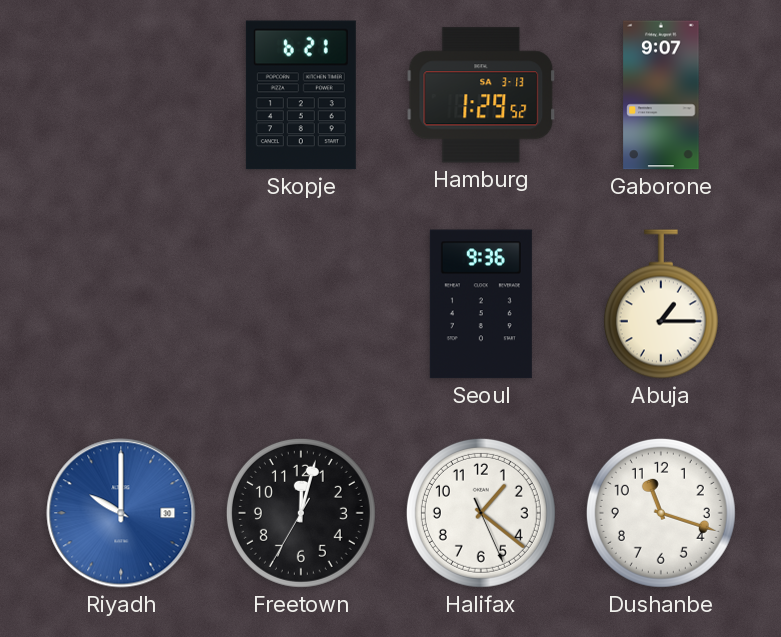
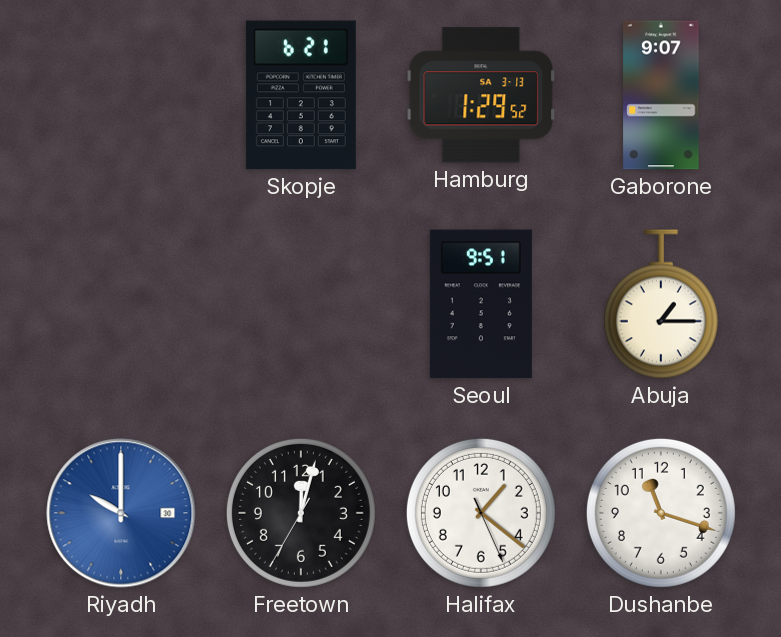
Seoul: 9:36 -> 9:51 (481, 304)
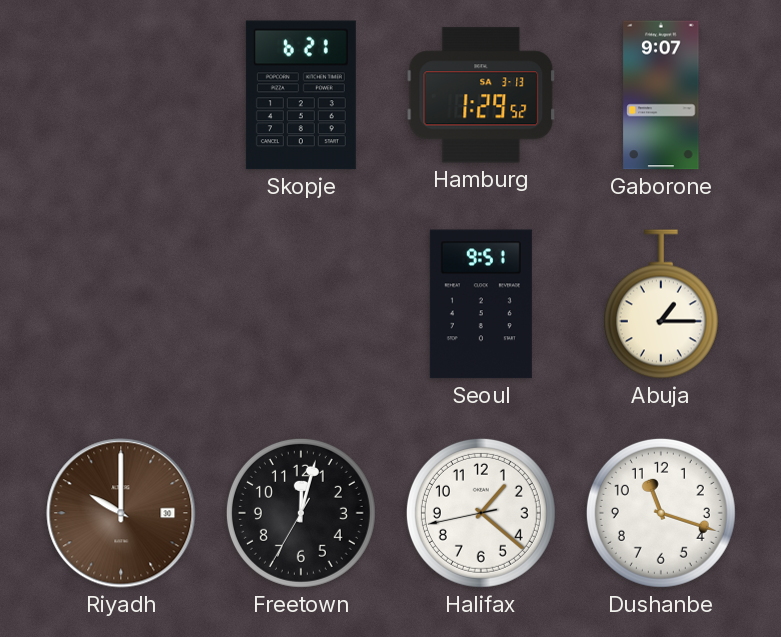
Riyadh dial: blue -> brown (121, 513)
Halifax: 1:21:26 -> 1:21:43 (481, 513)
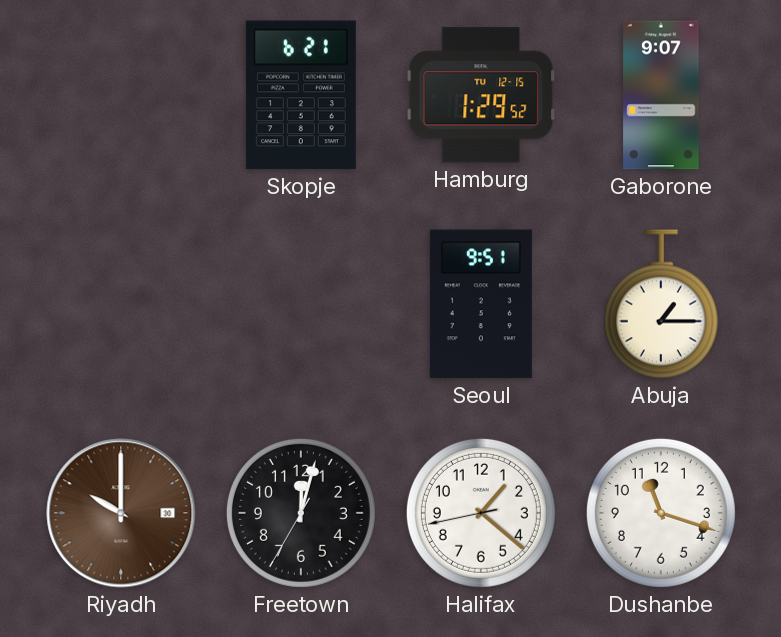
Hamburg date: SA 3-13 -> TU 12-15 (481, 95)
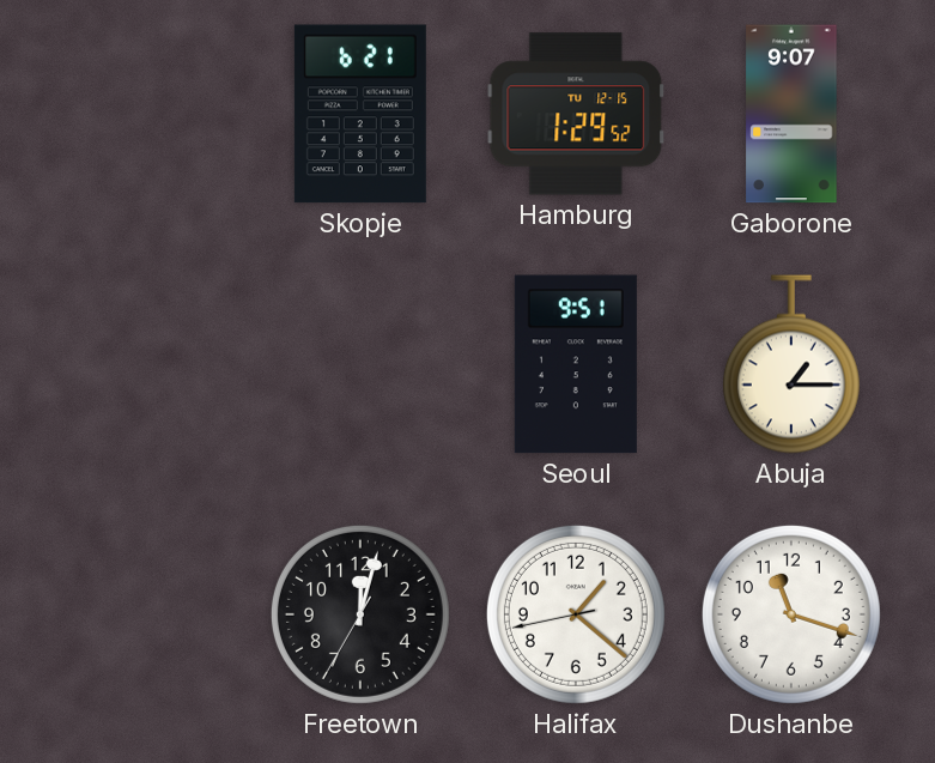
Riyadh: 10:00 -> none (121, 513)
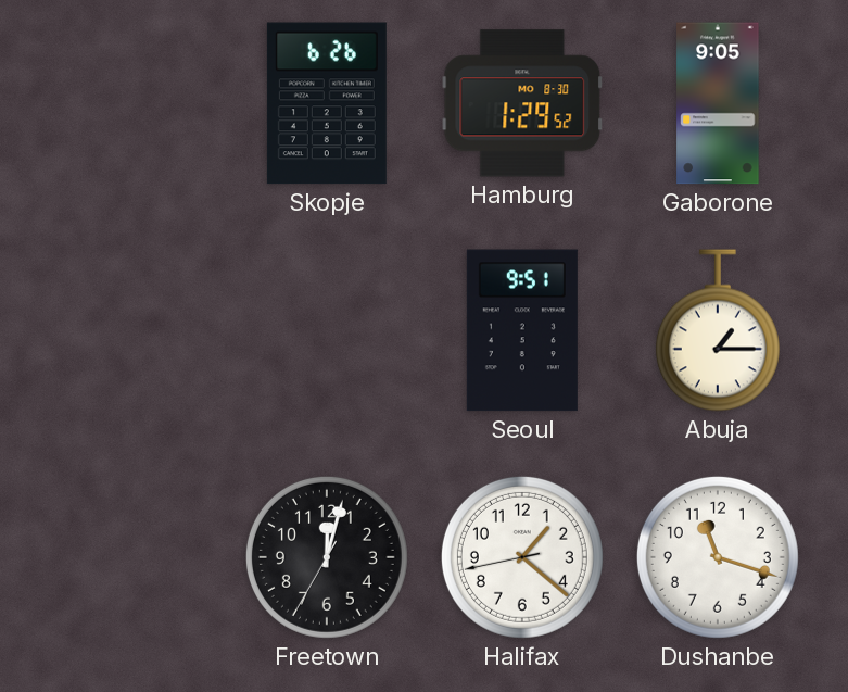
Skopje: 6:21 -> 6:26 (327, 103)
Hamburg date: TU 12-15 -> MO 8-30 (522, 103)
Gaborone: 9:07 -> 9:05 (718, 103)
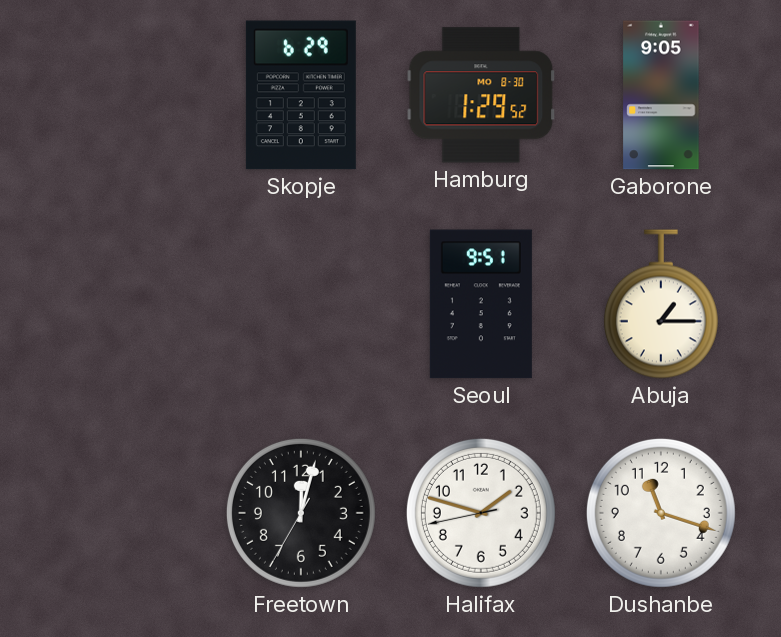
Skopje: 6:26 -> 6:29 (301, 95)
Halifax: 1:21 -> 1:47 (481, 513)
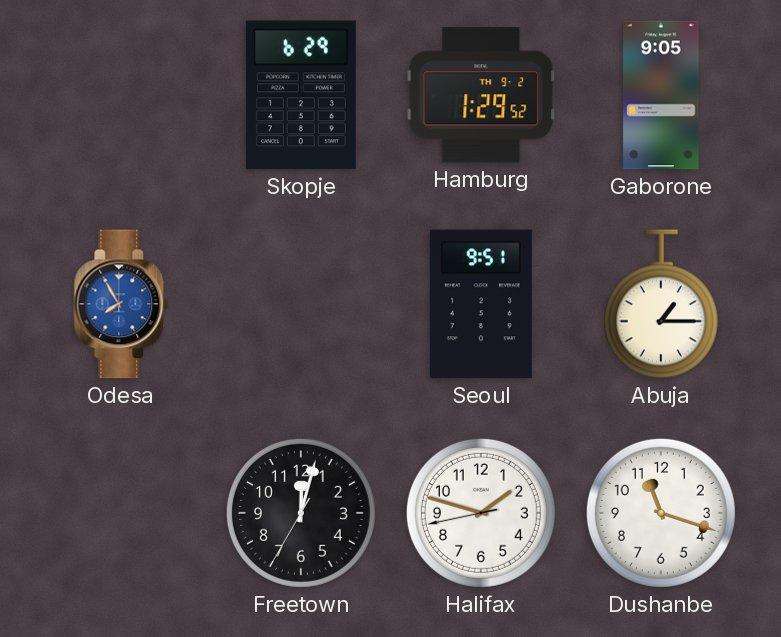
Hamburg date: MO 8-30 -> TH 9-2 (481, 95)
Odesa: none -> 7:55 (121, 304)
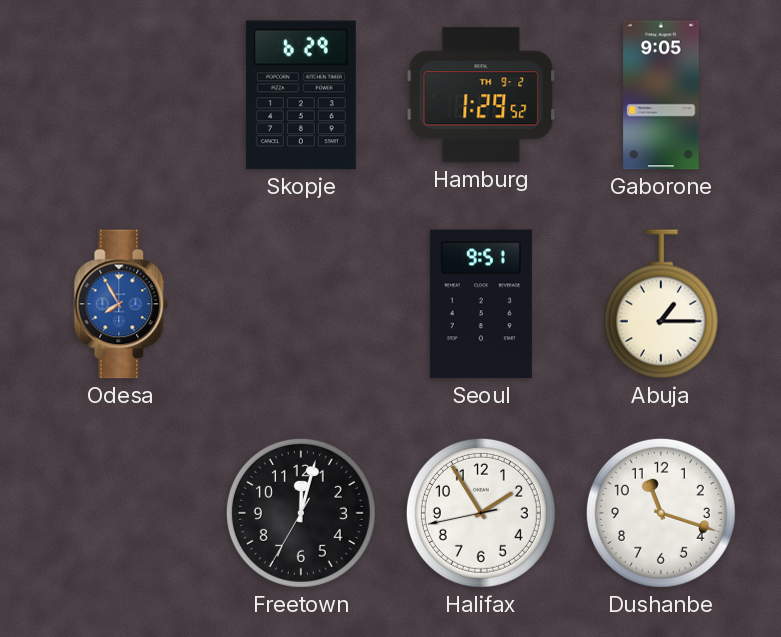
Halifax: 1:47 -> 1:54 (481, 513)
